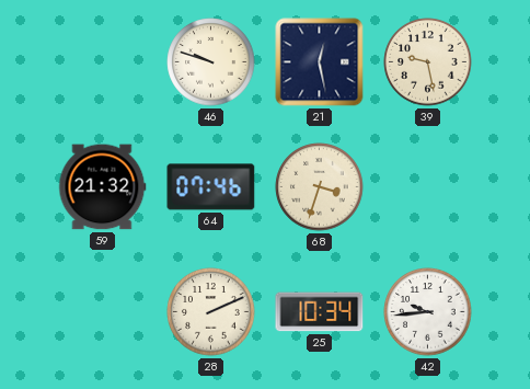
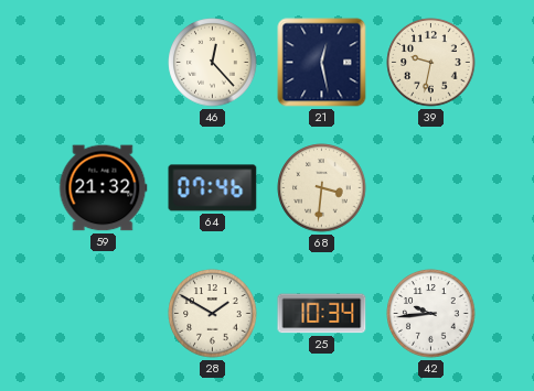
46: 9:48 -> 12:23 (213, 63)
39: 9:28 -> 9:32 (431, 63)
68: 3:33 -> 3:31 (322, 188)
28: 2:11 -> 1:50 (213, 314)
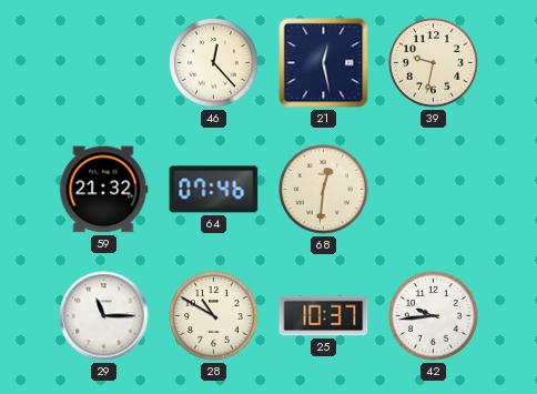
68: 3:31 -> 12:31 (324, 190)
29: none -> 11:15 (104, 316)
28: 1:50 -> 10:50 (214, 316)
25: 10:34 -> 10:37 (324, 316)
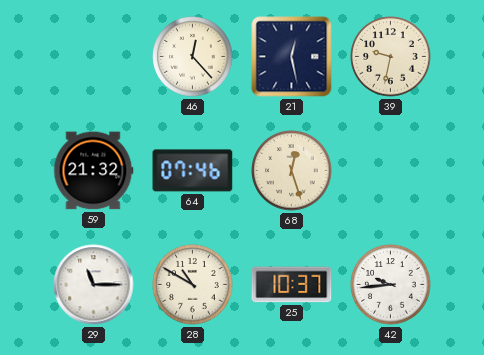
68: 12:31 -> 12:27 (292, 171)
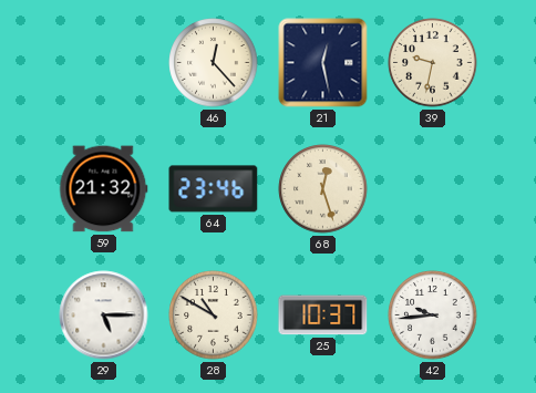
64: 07:46 -> 23:46 (214, 189)
29: 11:15 -> 5:15 (104, 316)
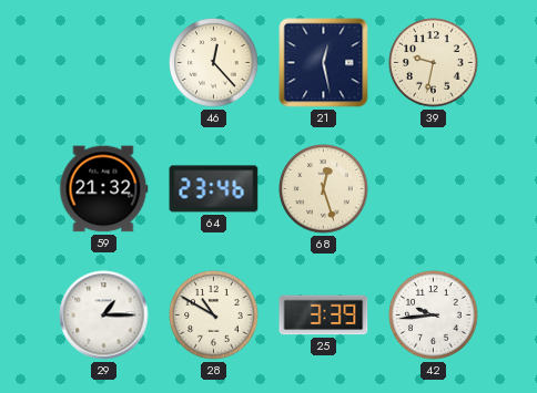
29: 5:15 -> 1:15 (104, 316)
25: 10:37 -> 3:39 (324, 316)
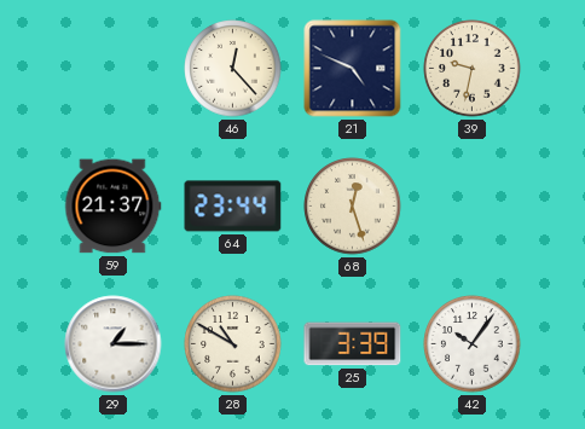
21: 12:28 -> 4:49 (353, 69)
59: 21:32 -> 21:37 (114, 207)
64: 23:46 -> 23:44 (233, 207)
42: 9:44 -> 10:06 (473, 344)
